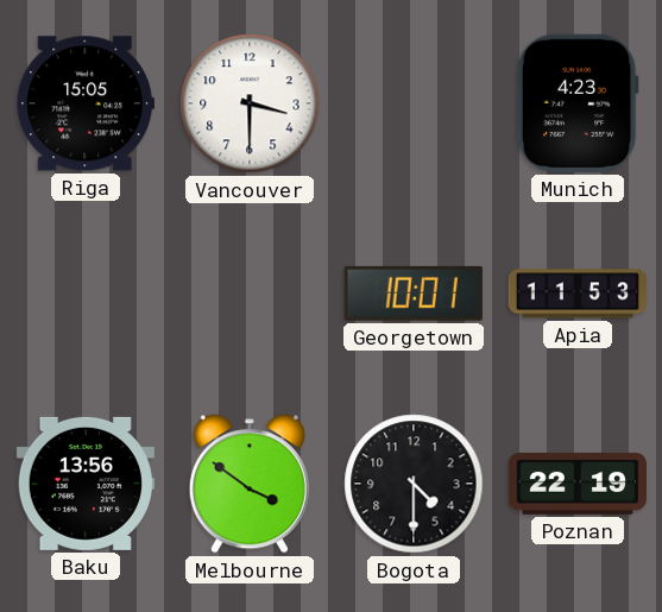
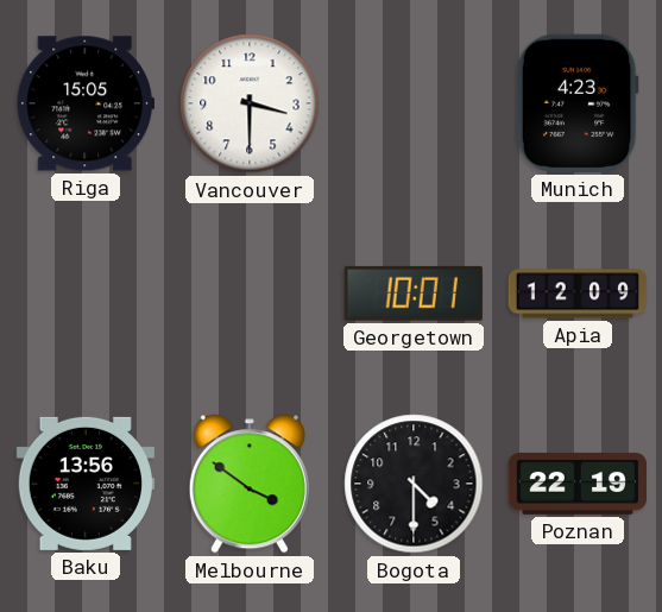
Apia: 11:53 -> 12:09 (578, 294)
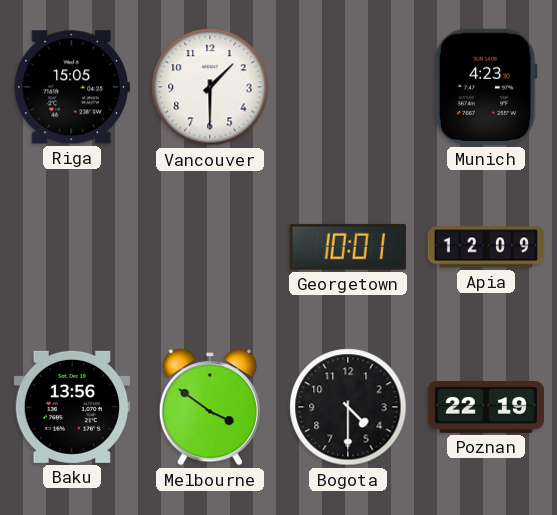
Vancouver: 3:30 -> 1:30 (210, 87)
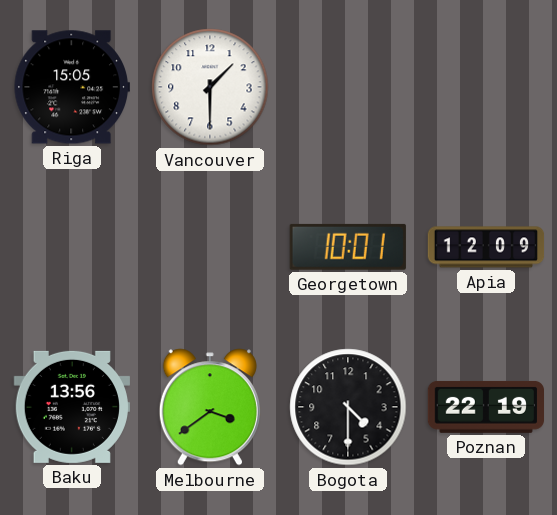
Munich: 4:23 -> none (486, 87)
Melbourne: 3:51 -> 3:39 (210, 407)
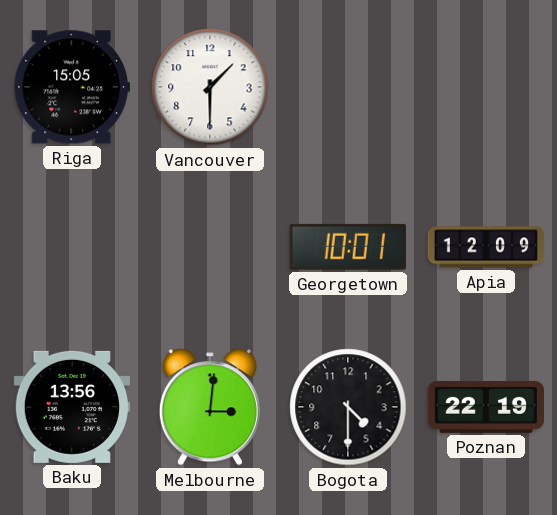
Melbourne: 3:39 -> 3:01 (210, 407)
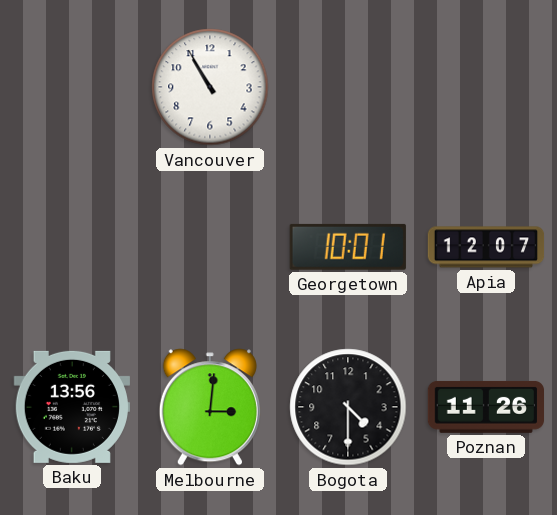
Riga: 15:05 -> none (72, 87)
Vancouver: 1:30 -> 10:55 (210, 87)
Apia: 12:09 -> 12:07 (486, 247)
Poznan: 22:19 -> 11:26 (485, 407)
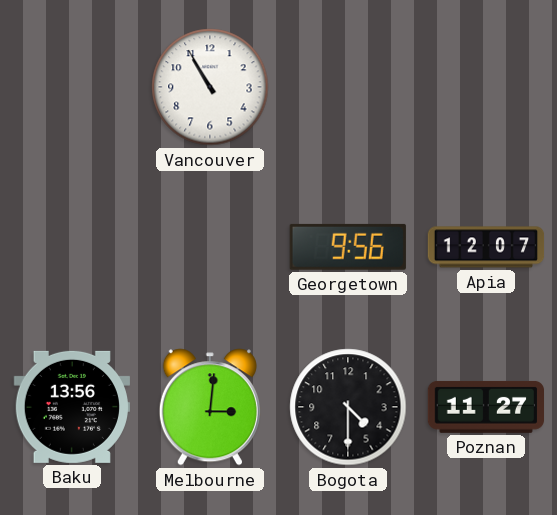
Georgetown: 10:01 -> 9:56 (348, 247)
Poznan: 11:26 -> 11:27 (485, 407)
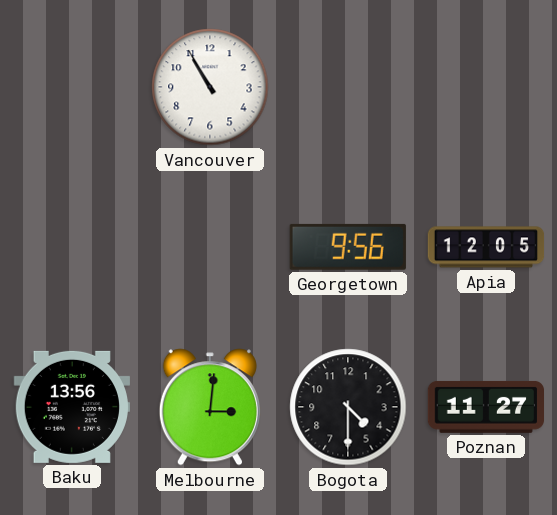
Apia: 12:07 -> 12:05 (486, 247)
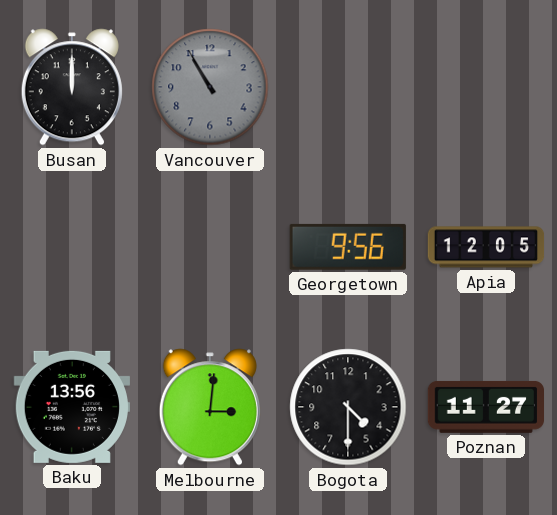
Busan: none -> 12:00 (72, 87)
Vancouver dial: white -> grey (210, 87)
